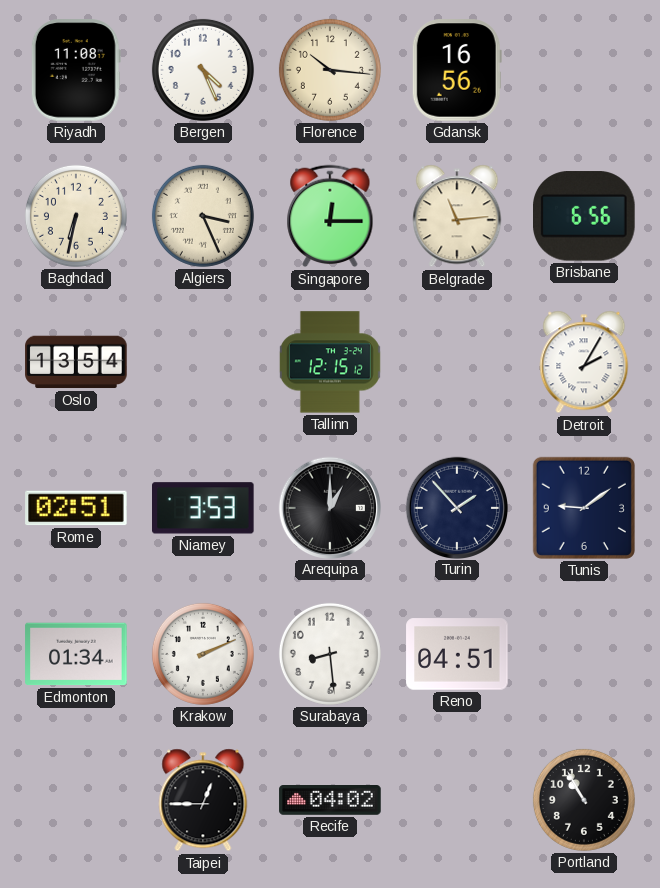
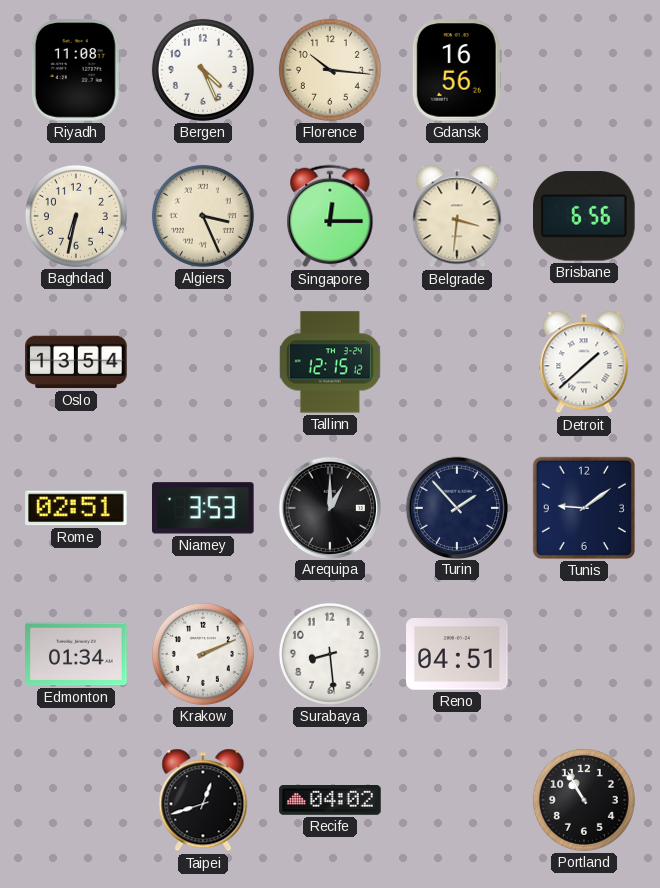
Belgrade: 11:14 -> 3:31 (457, 216)
Detroit: 2:05 -> 1:38 (584, 362)
Taipei: 12:45 -> 12:42 (203, 800)
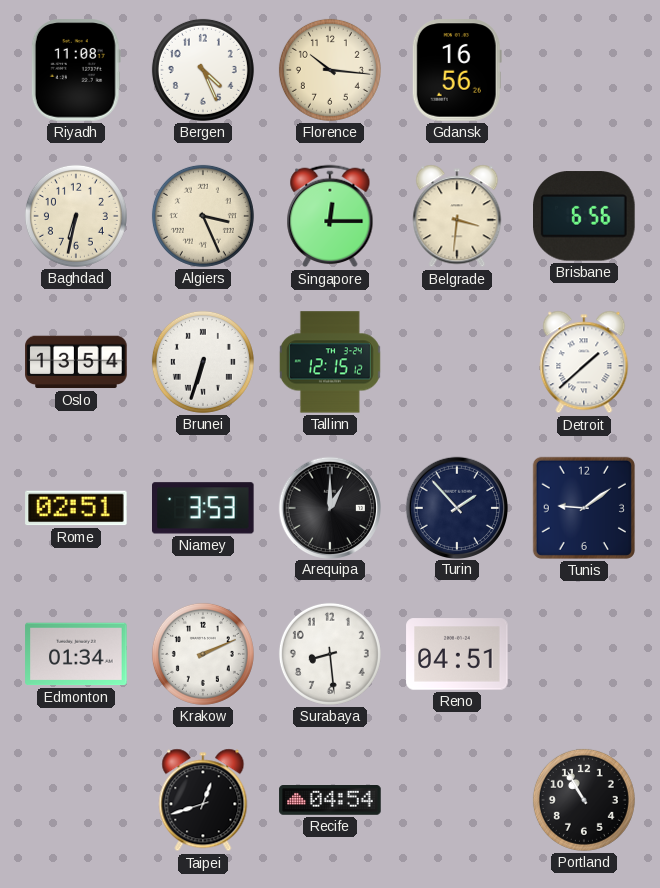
Brunei: none -> 6:33 (203, 362)
Recife: 04:02 -> 04:54 (330, 801)
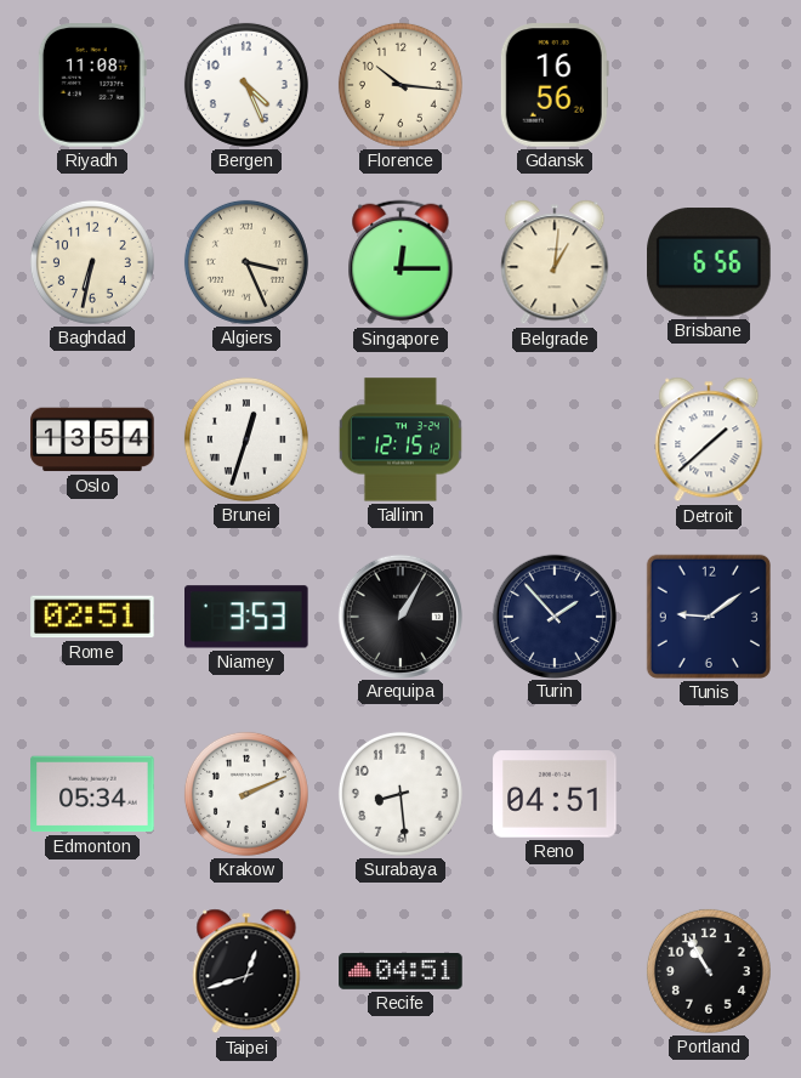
Belgrade: 3:31 -> 1:01 (555, 262)
Brunei: 6:33 -> 12:33 (246, 439)
Arequipa: 1:00 -> 1:05 (399, 615)
Edmonton: 01:34 -> 05:34 (92, 794)
Recife: 04:54 -> 04:51 (400, 972)
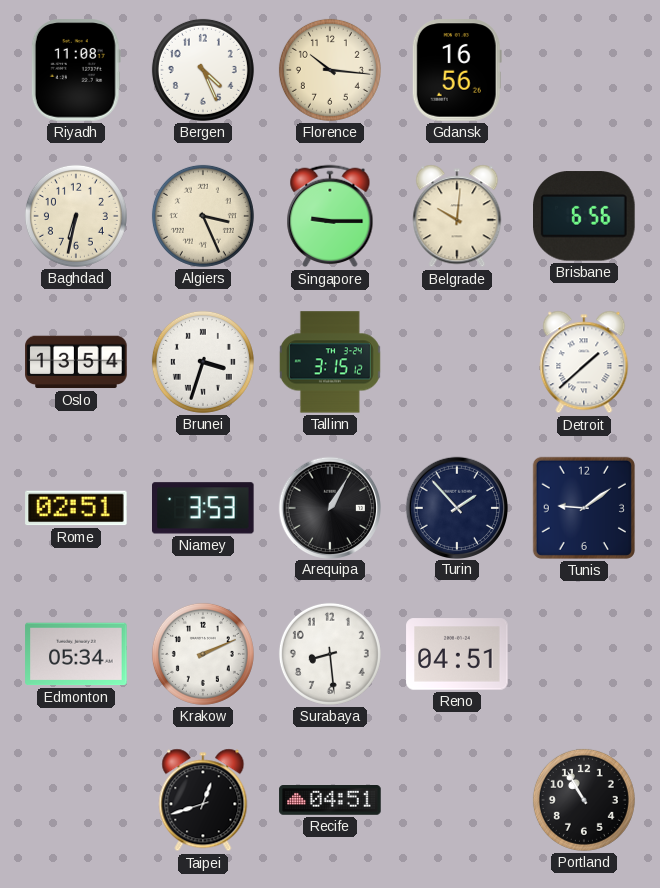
Singapore: 12:15 -> 9:15 (330, 216)
Belgrade: 1:01 -> 10:01 (457, 216)
Brunei: 12:33 -> 3:33 (203, 362)
Tallinn: 12:15 -> 3:15 (330, 362)
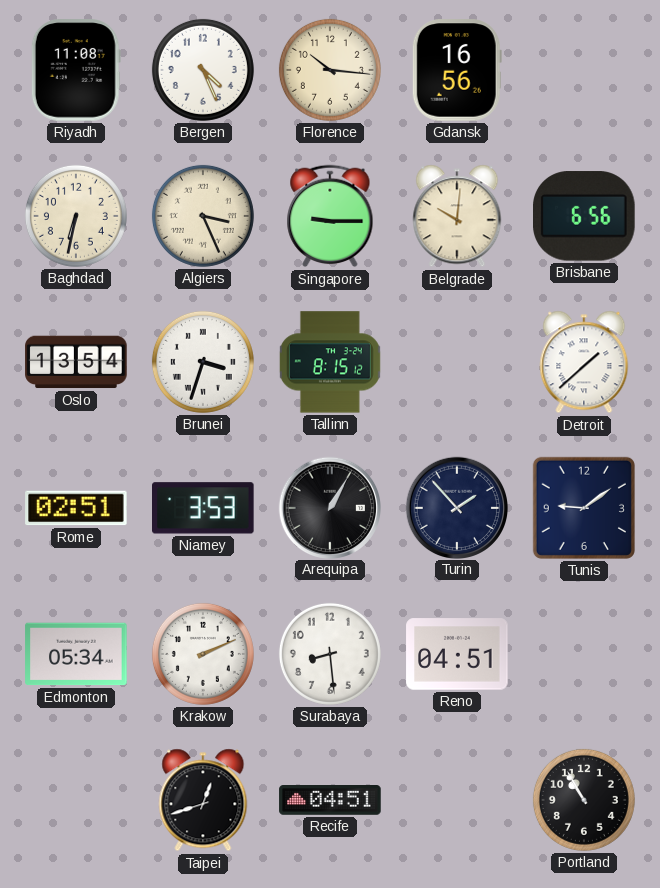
Tallinn: 3:15 -> 8:15 (330, 362)
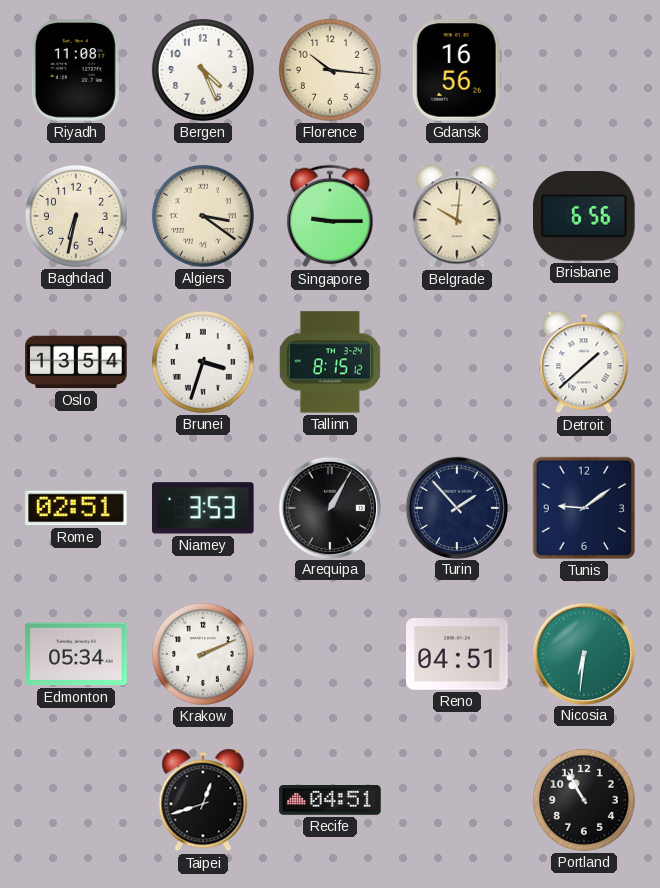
Algiers: 3:26 -> 3:21 (203, 216)
Surabaya: 8:29 -> none (330, 654)
Nicosia: none -> 6:31 (583, 653)
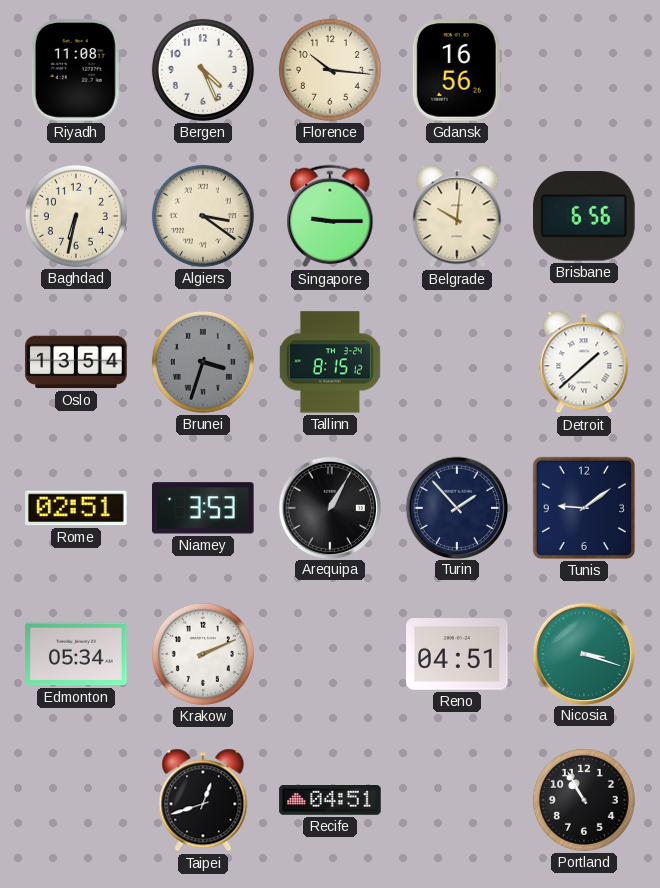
Brunei dial: white -> grey (203, 362)
Nicosia: 6:31 -> 3:18 (583, 653)
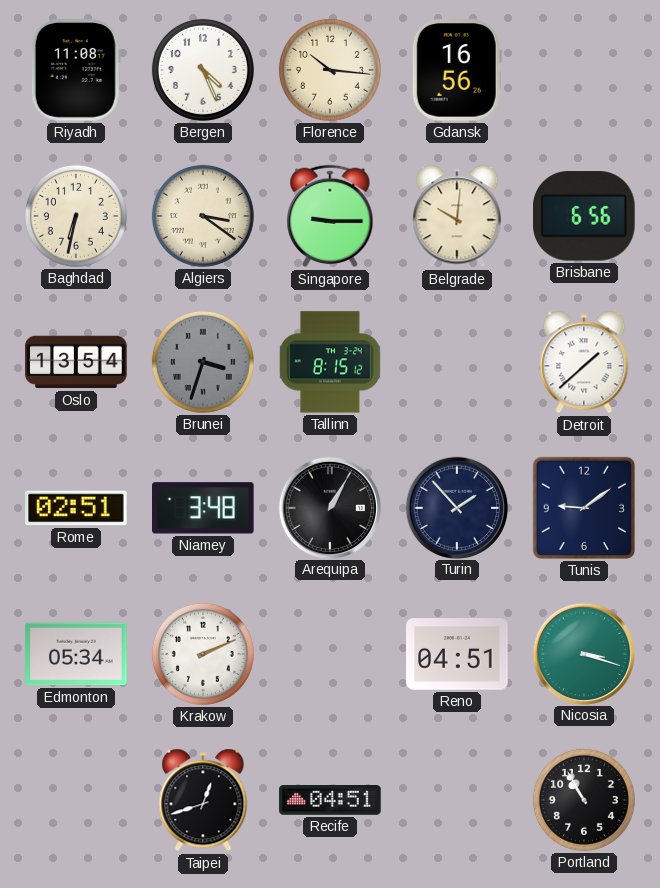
Niamey: 3:53 -> 3:48 (204, 508)
